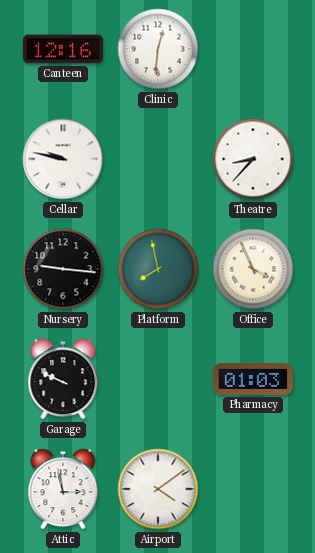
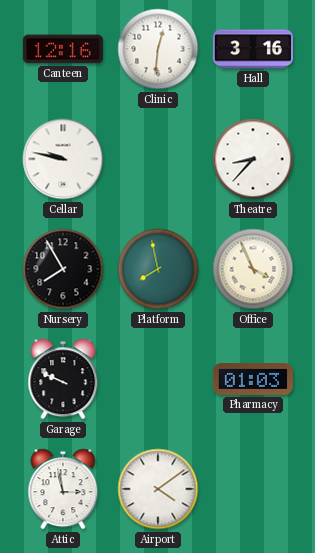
Hall: none -> 3:16 (253, 49)
Nursery: 9:16 -> 7:55 (63, 269)
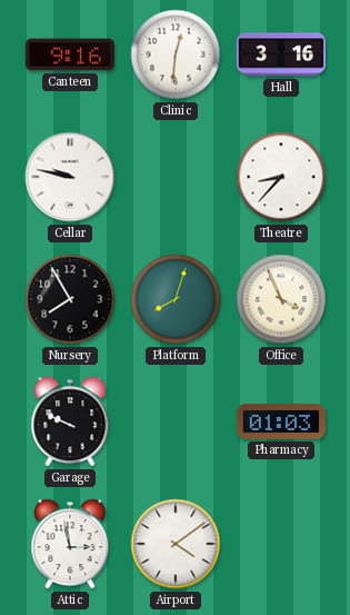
Canteen: 12:16 -> 9:16 (70, 54)
Platform: 7:58 -> 8:03 (176, 299)
